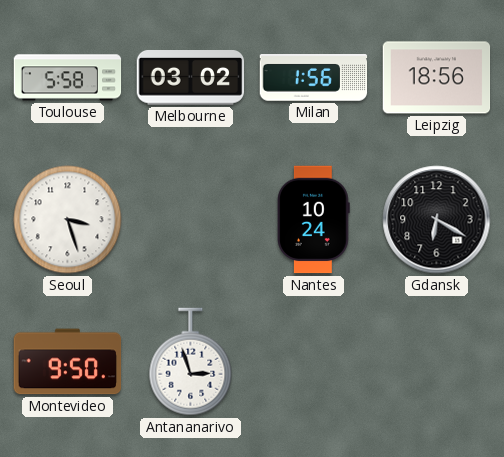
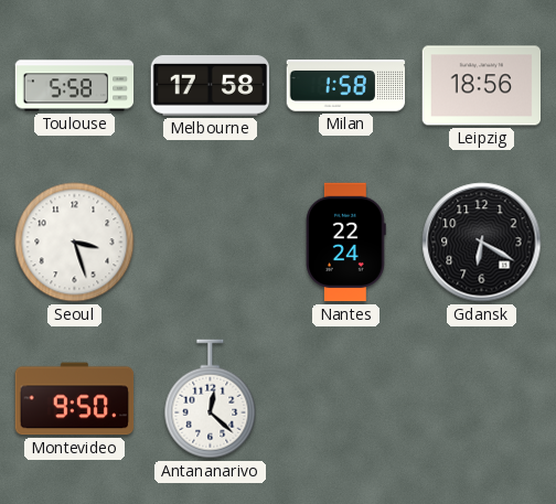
Melbourne: 03:02 -> 17:58 (211, 86)
Milan: 1:56 -> 1:58 (346, 86)
Nantes: 10:24 -> 22:24 (346, 243)
Antananarivo: 2:57 -> 12:22 (211, 399)
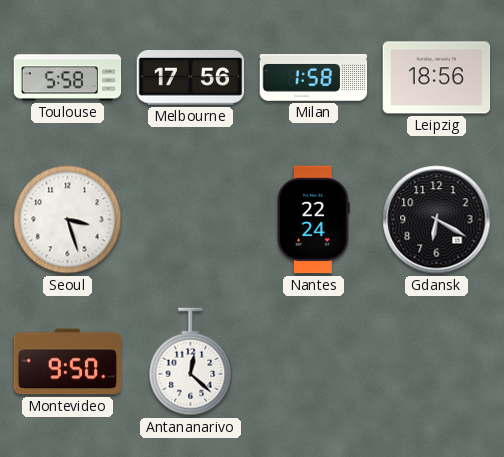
Melbourne: 17:58 -> 17:56 (191, 78)
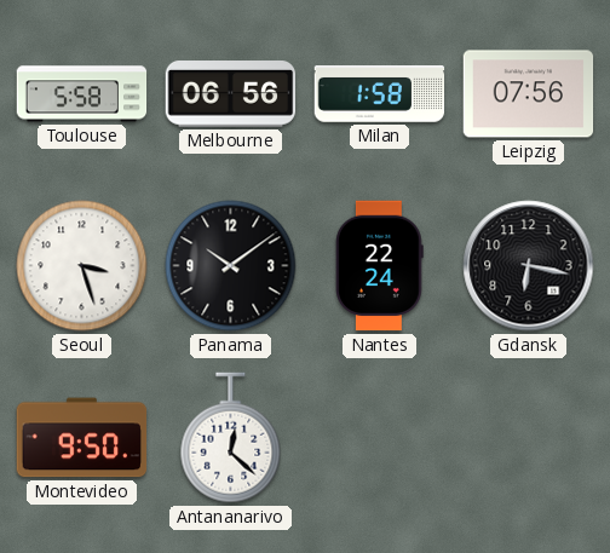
Melbourne: 17:56 -> 06:56 (231, 94)
Leipzig: 18:56 -> 07:56 (529, 94)
Panama: none -> 10:09 (231, 266)
Gdansk: 6:20 -> 6:17 (529, 266)
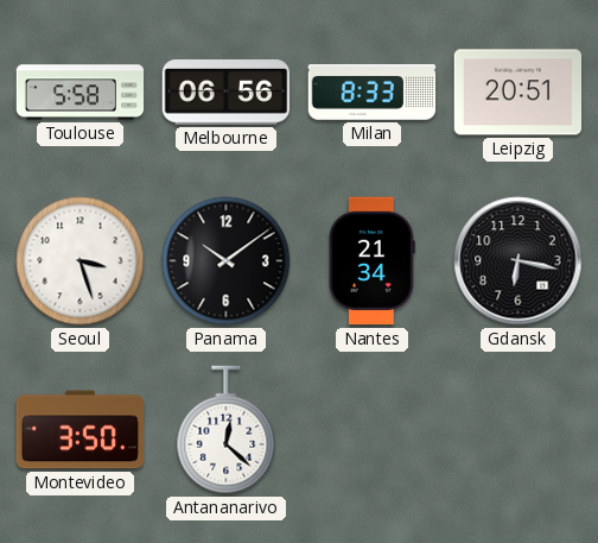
Milan: 1:58 -> 8:33 (373, 93)
Leipzig: 07:56 -> 20:51 (519, 93)
Nantes: 22:24 -> 21:34 (373, 261)
Montevideo: 9:50 -> 3:50 (81, 430)
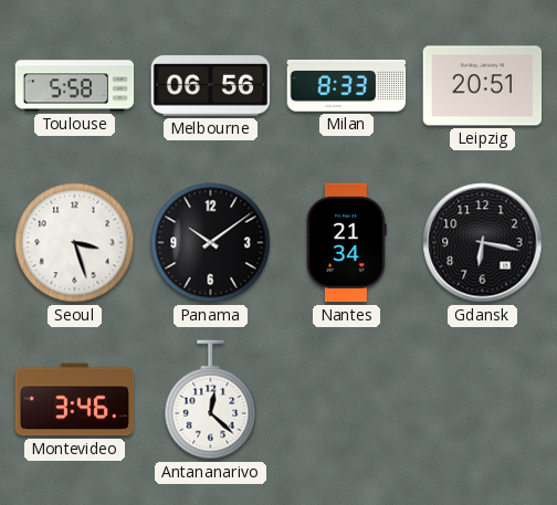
Montevideo: 3:50 -> 3:46 (75, 400)
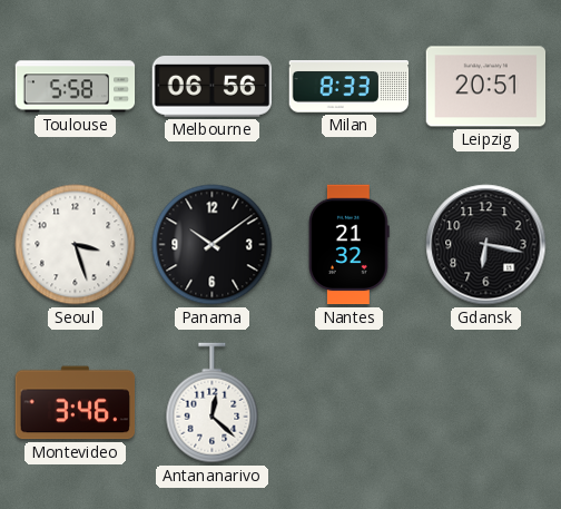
Nantes: 21:34 -> 21:32 (350, 245)
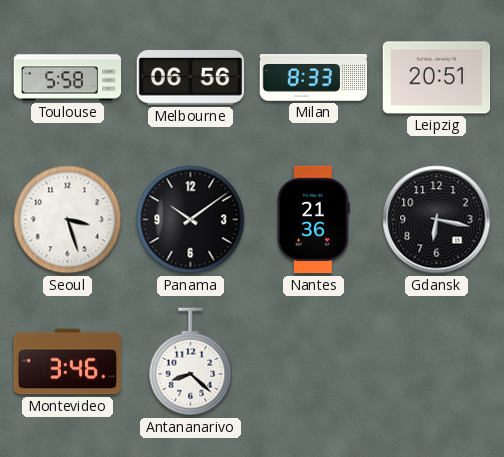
Nantes: 21:32 -> 21:36 (314, 220)
Antananarivo: 12:22 -> 8:22 (191, 362)
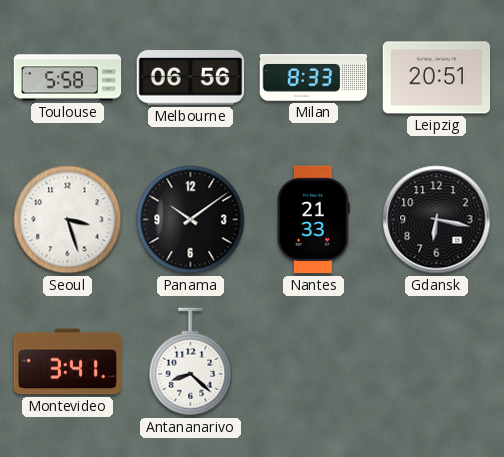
Nantes: 21:36 -> 21:33 (314, 220)
Montevideo: 3:46 -> 3:41 (68, 362)
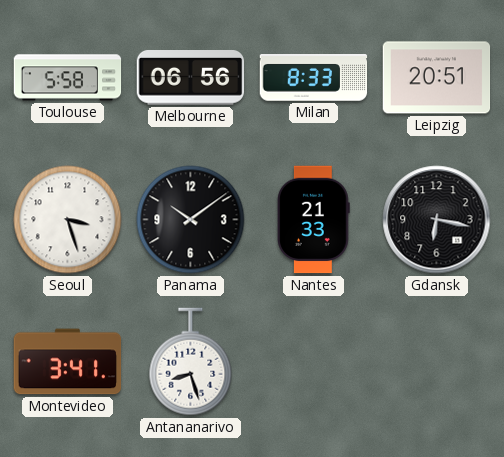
Antananarivo: 8:22 -> 8:27 (191, 362)
